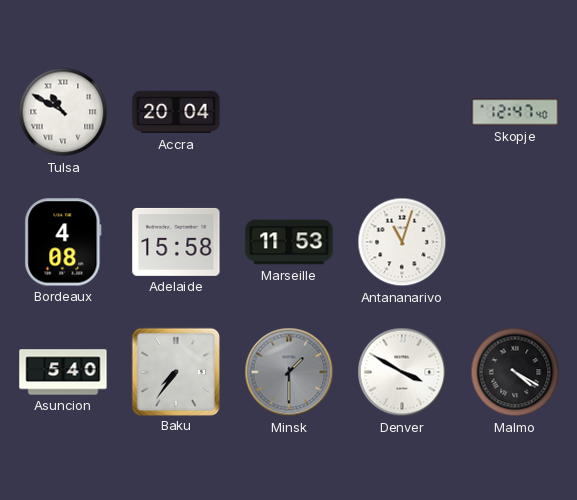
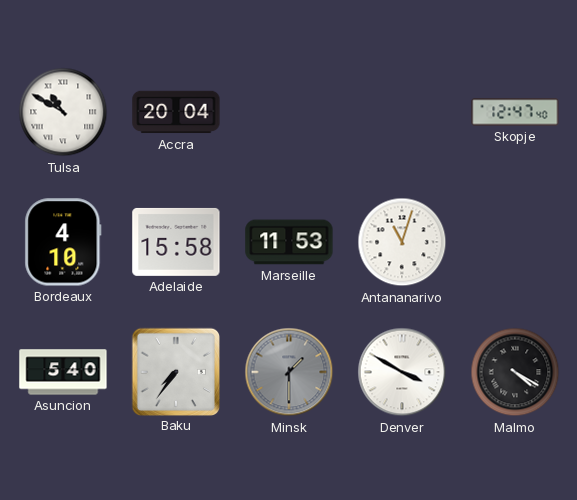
Bordeaux: 4:08 -> 4:10 (63, 242)
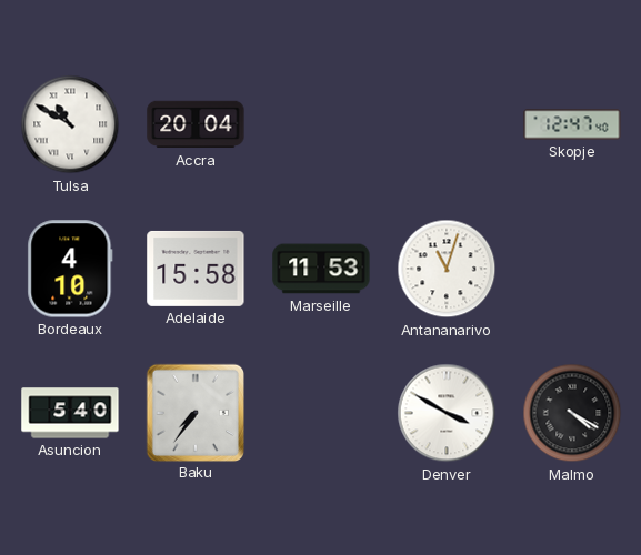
Minsk: 1:30 -> none (289, 372)
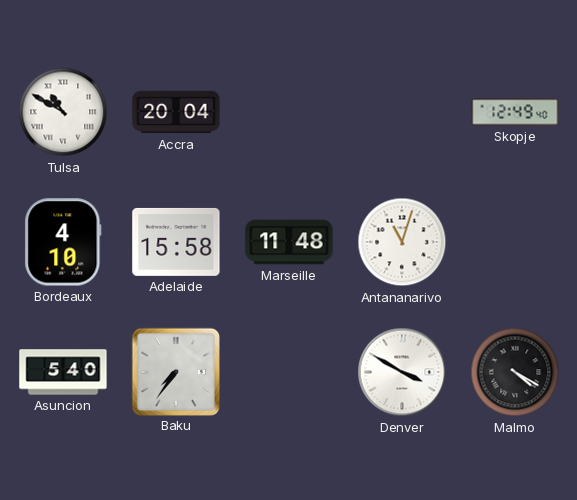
Skopje: 12:47 -> 12:49 (515, 112)
Marseille: 11:53 -> 11:48 (289, 242)
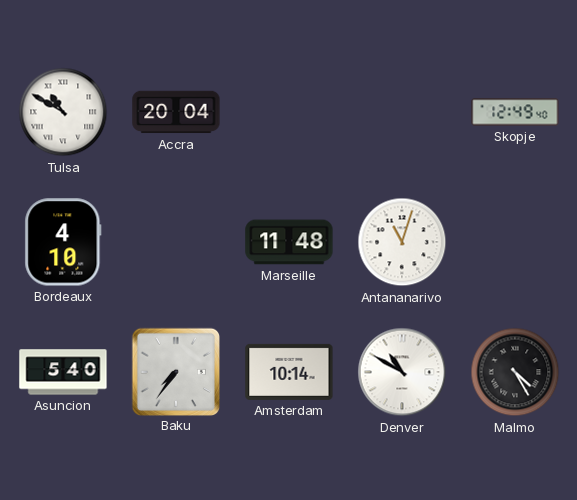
Adelaide: 15:58 -> none (176, 242)
Amsterdam: none -> 10:14 (289, 372)
Denver: 3:50 -> 10:50 (402, 372)
Malmo: 4:20 -> 4:25 (515, 372)
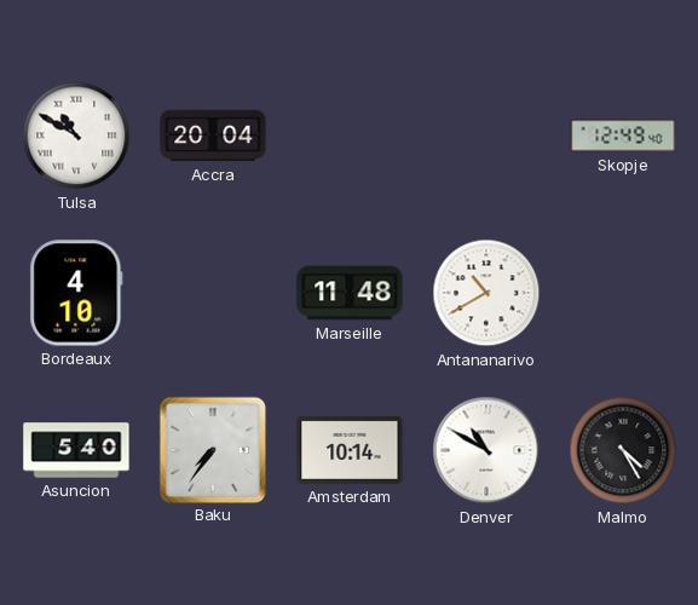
Antananarivo: 11:03 -> 10:40 (486, 293)
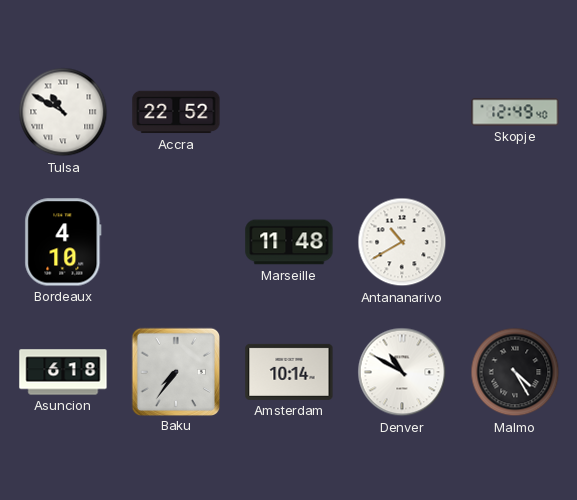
Accra: 20:04 -> 22:52 (176, 112)
Asuncion: 5:40 -> 6:18 (63, 372)
